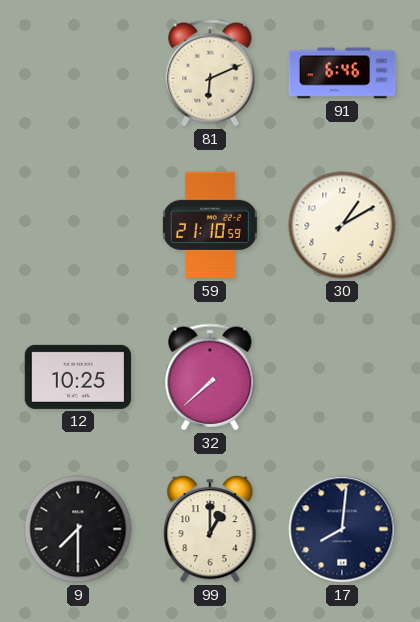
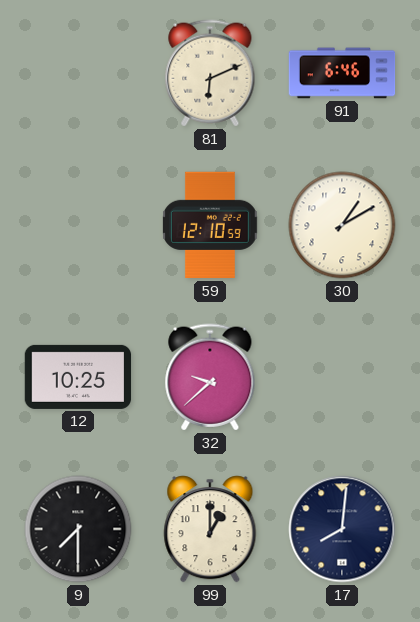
59: 21:10 -> 12:10 (211, 225)
32: 7:38 -> 9:38 (210, 377)
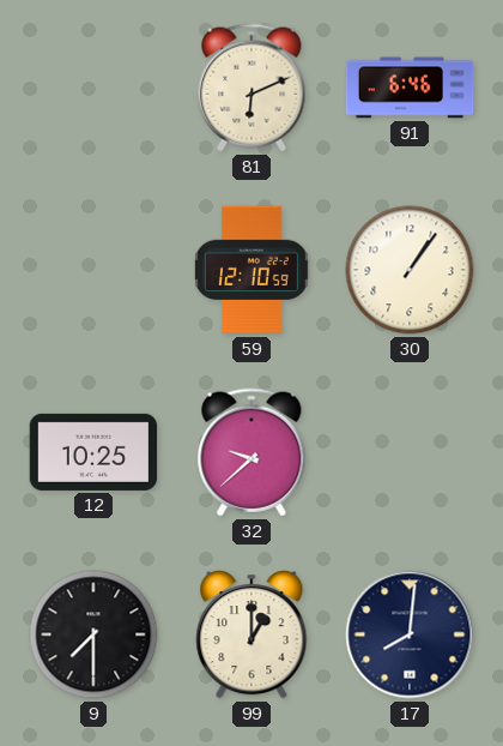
30: 1:10 -> 1:06 (410, 270)
